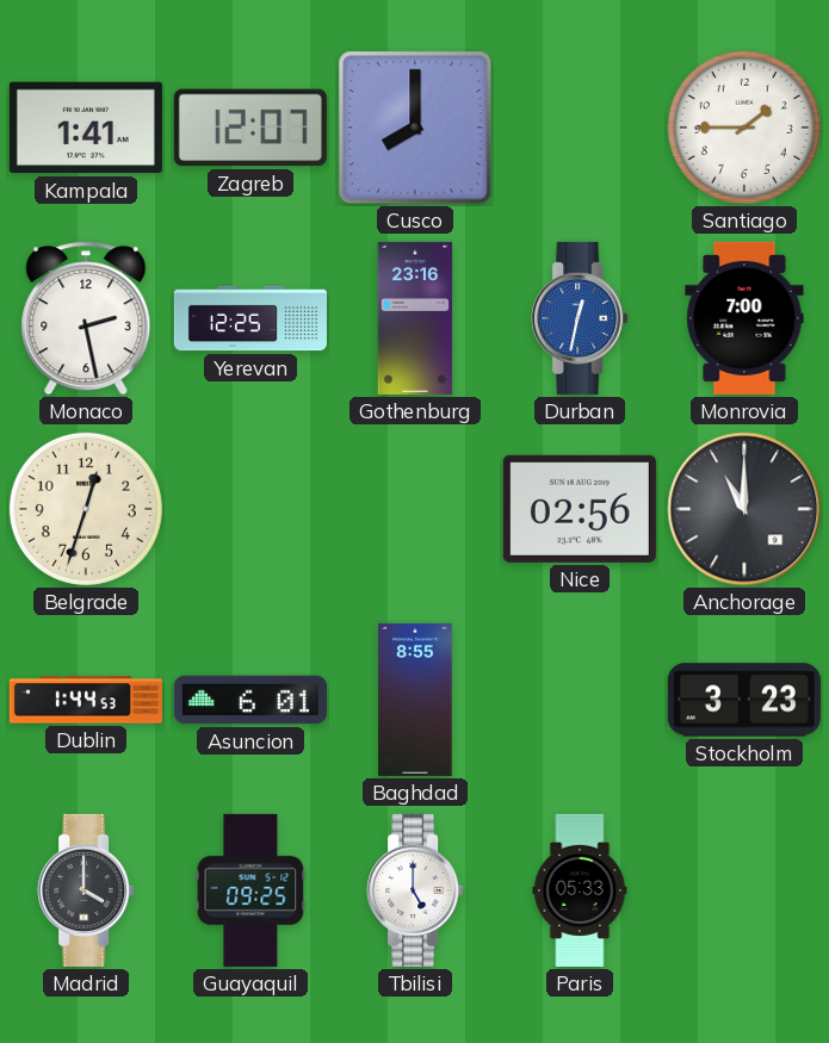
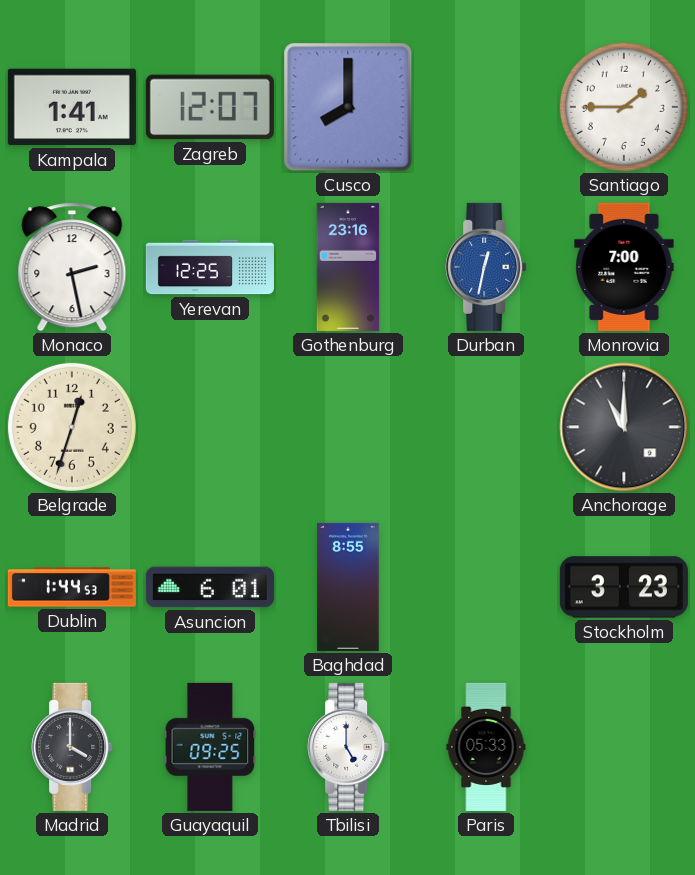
Nice: 02:56 -> none (580, 509)
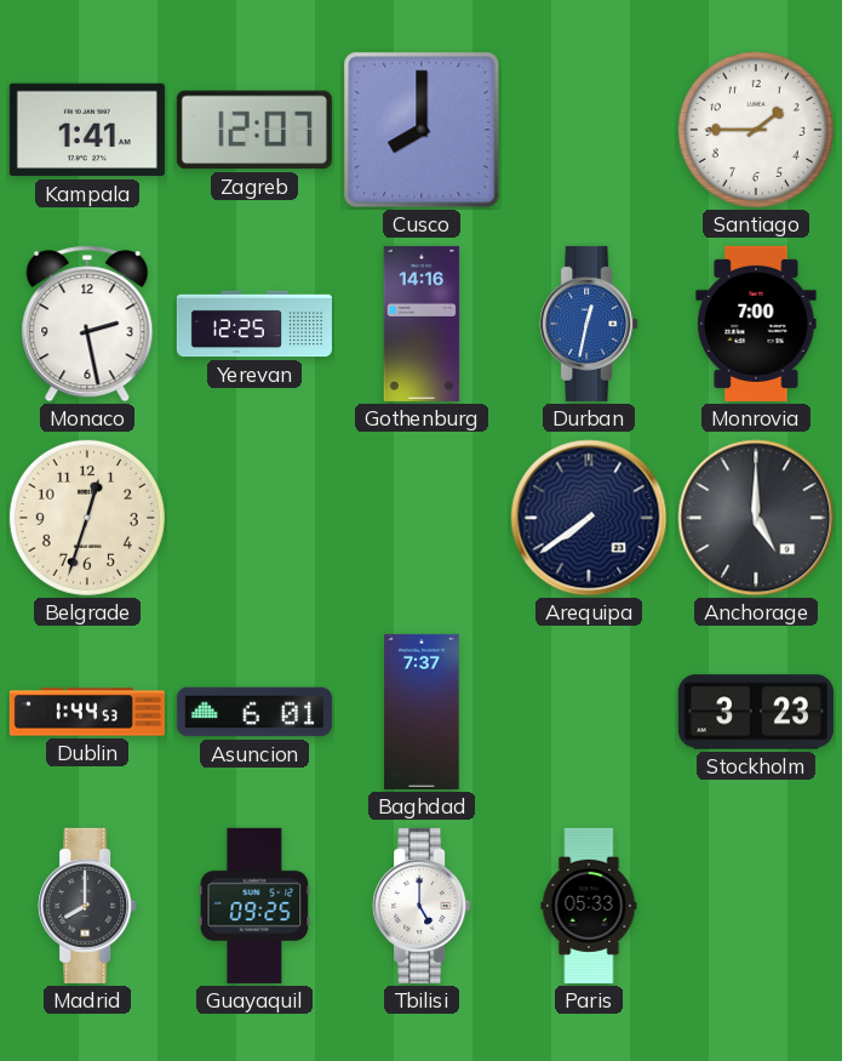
Gothenburg: 23:16 -> 14:16 (422, 324)
Arequipa: none -> 7:39 (589, 518)
Anchorage: 11:00 -> 5:00 (756, 518)
Baghdad: 8:55 -> 7:37 (422, 712)
Madrid: 4:00 -> 8:00 (87, 906)
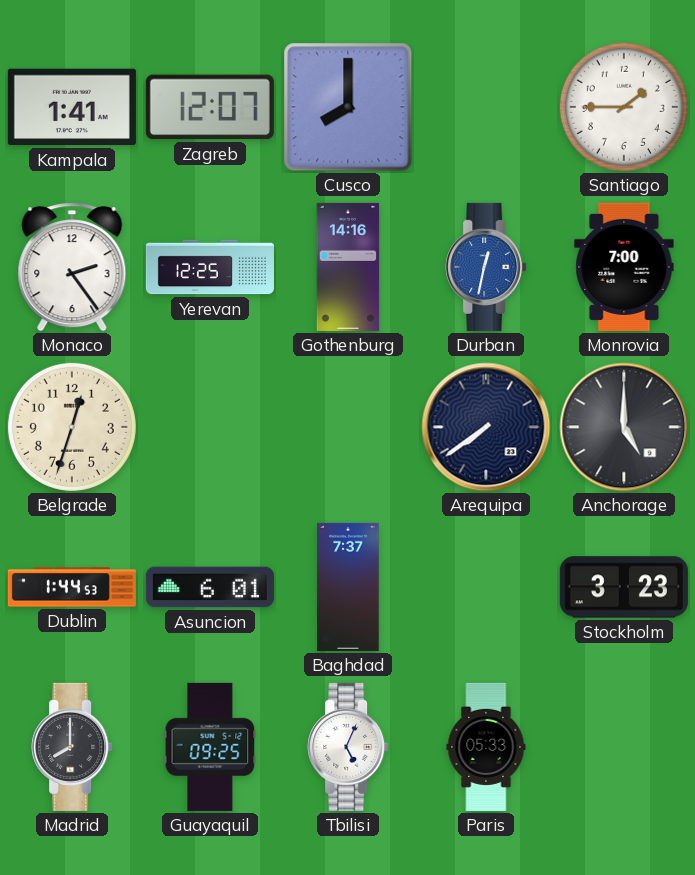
Monaco: 2:28 -> 2:24 (72, 267)
Tbilisi: 5:00 -> 5:04 (348, 747)
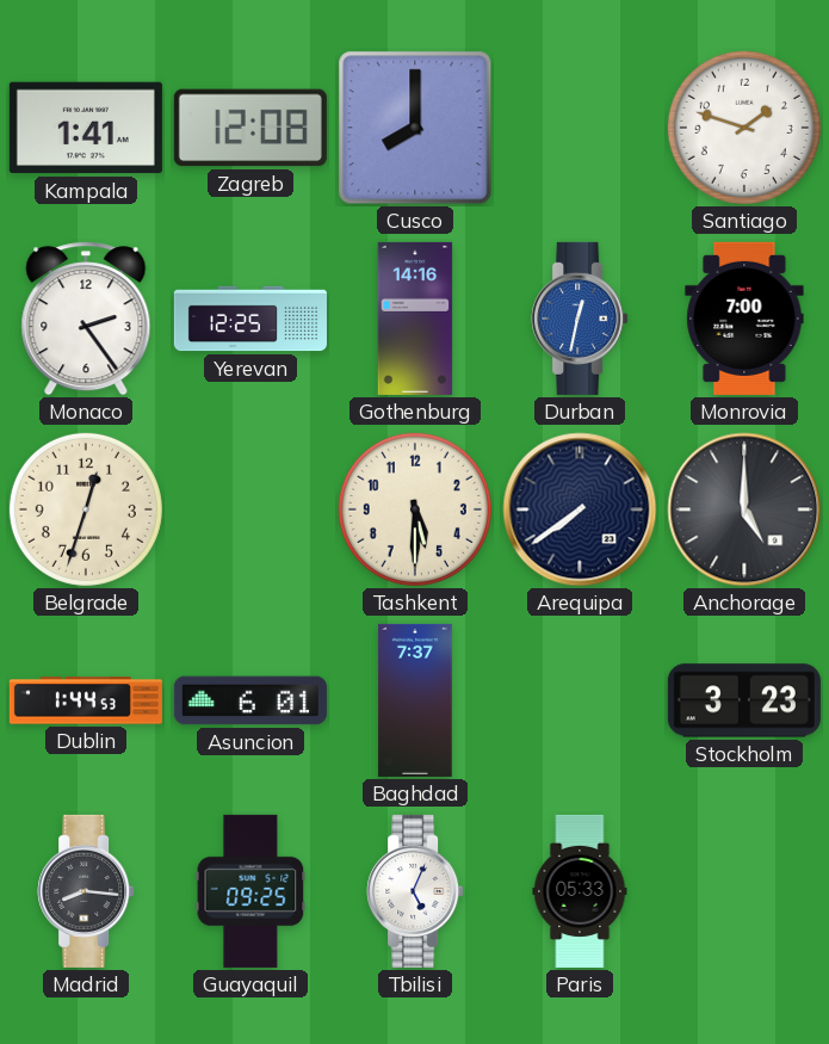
Zagreb: 12:07 -> 12:08 (250, 128)
Santiago: 1:45 -> 1:48 (744, 128)
Tashkent: none -> 5:30 (415, 509)
Madrid: 8:00 -> 8:16 (86, 891)
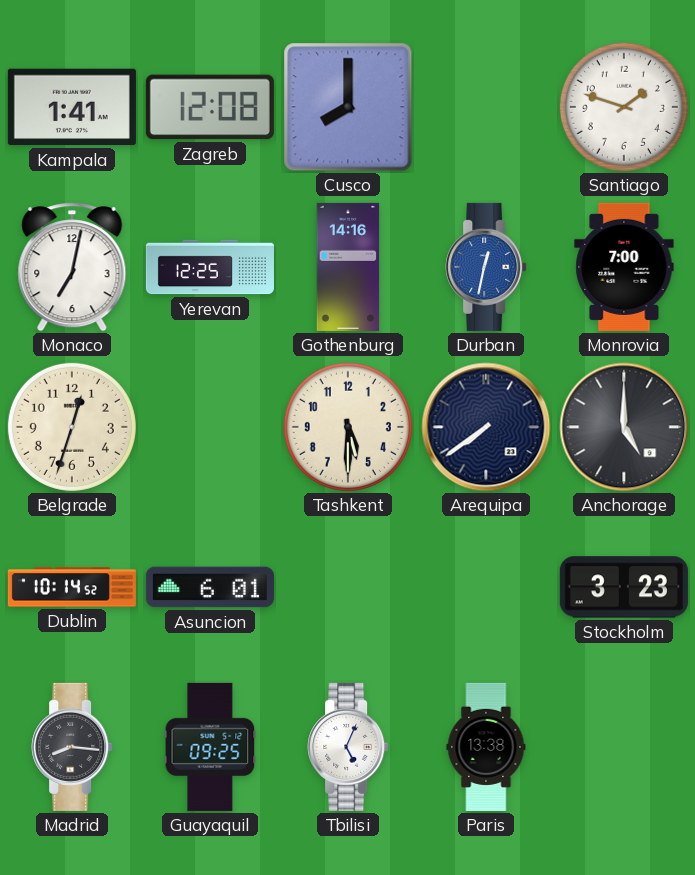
Monaco: 2:24 -> 7:02 (72, 267)
Dublin: 1:44 -> 10:14 (72, 587)
Baghdad: 7:37 -> none (415, 700)
Paris: 05:33 -> 13:38 (486, 747)
